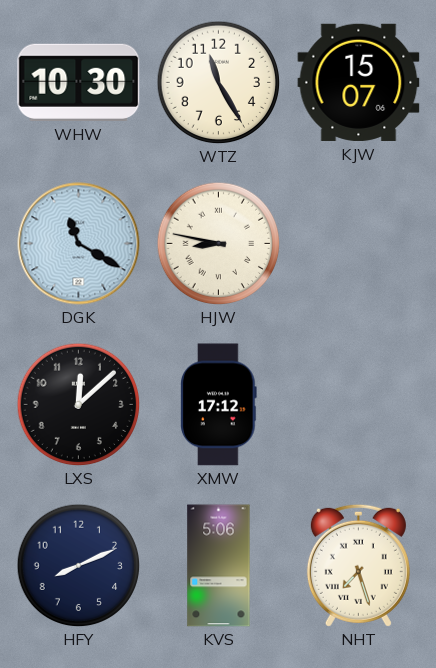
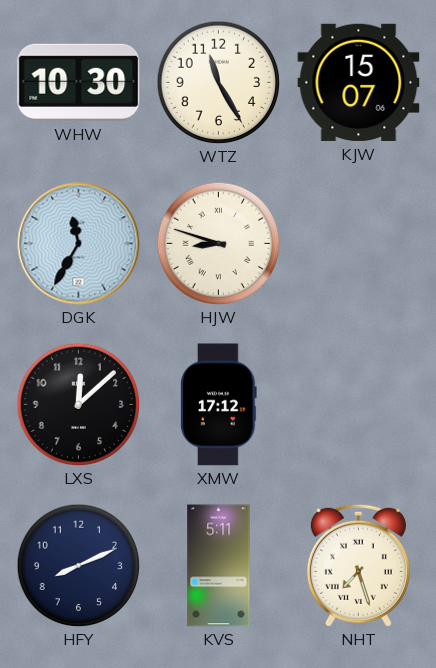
DGK: 11:20 -> 11:35 (79, 244)
HJW: 8:47 -> 8:48 (218, 243)
KVS: 5:06 -> 5:11 (219, 566)
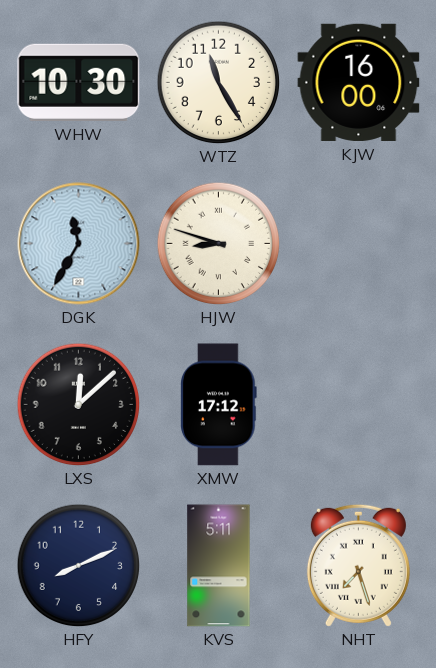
KJW: 15:07 -> 16:00 (359, 82)
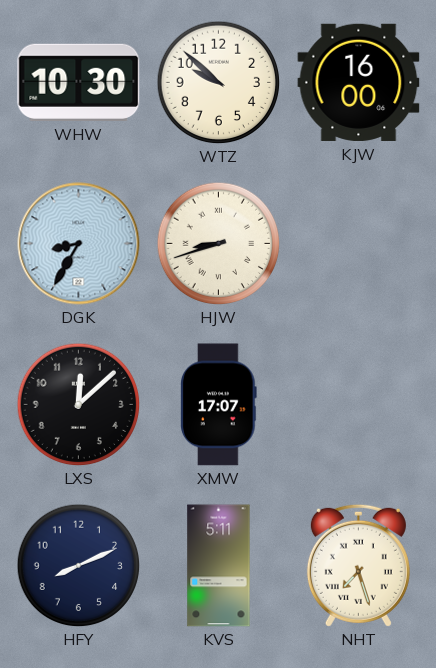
WTZ: 11:25 -> 9:52 (218, 82)
DGK: 11:35 -> 8:35 (79, 244)
HJW: 8:48 -> 8:42 (218, 243)
XMW: 17:12 -> 17:07 (219, 405)
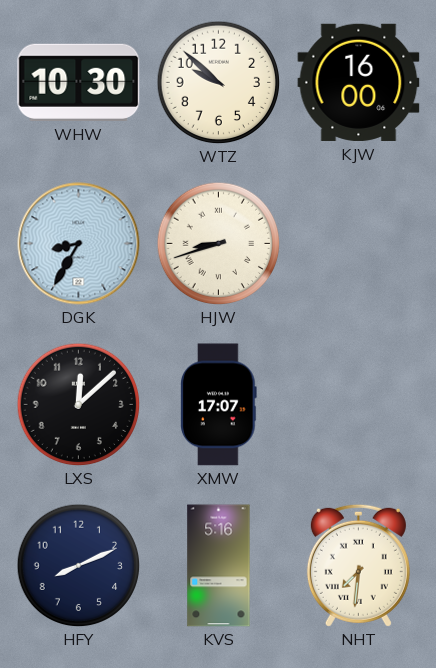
KVS: 5:11 -> 5:16 (219, 566)
NHT: 7:27 -> 7:31 (358, 565)
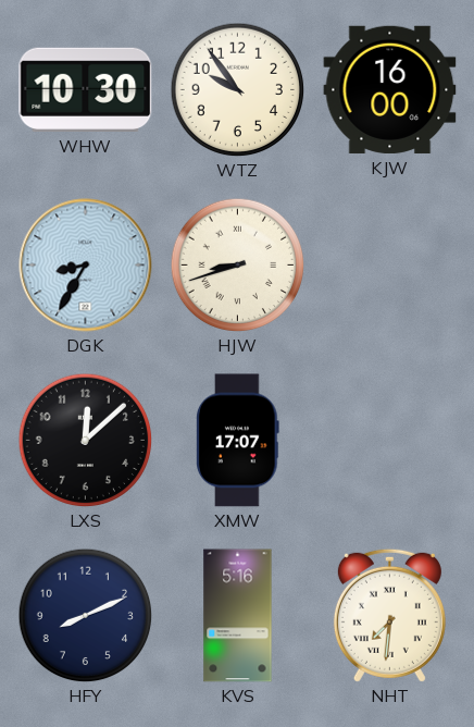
WTZ: 9:52 -> 9:54 (237, 89)
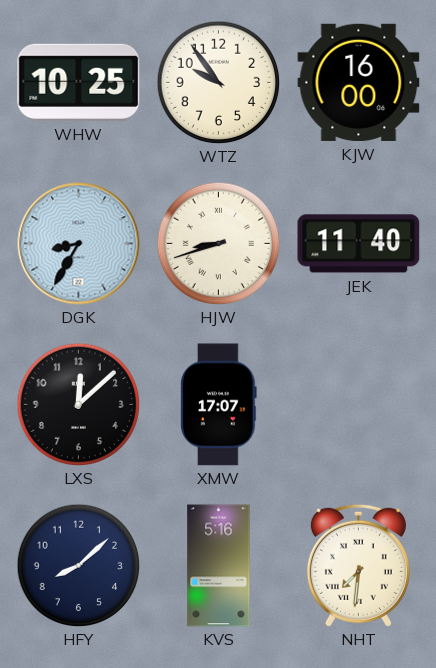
WHW: 10:30 -> 10:25 (79, 82)
JEK: none -> 11:40 (359, 244)
HFY: 8:11 -> 8:08 (78, 565)
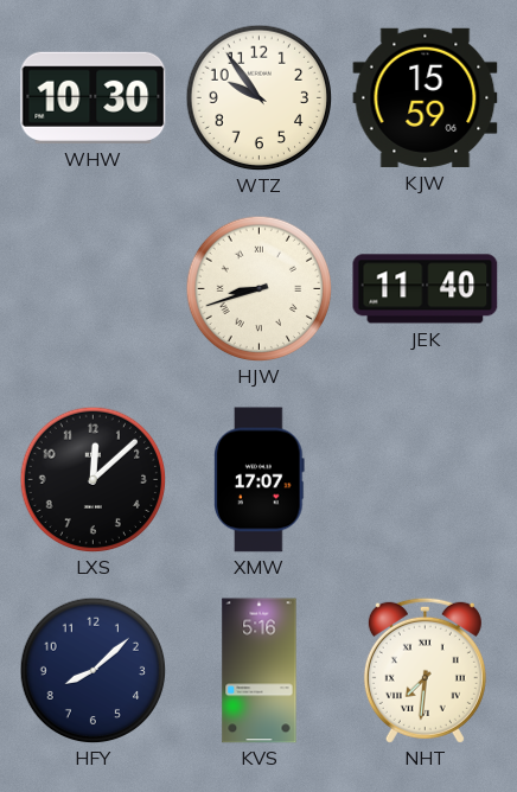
WHW: 10:25 -> 10:30 (94, 97)
KJW: 16:00 -> 15:59 (426, 97)
DGK: 8:35 -> none (79, 244)
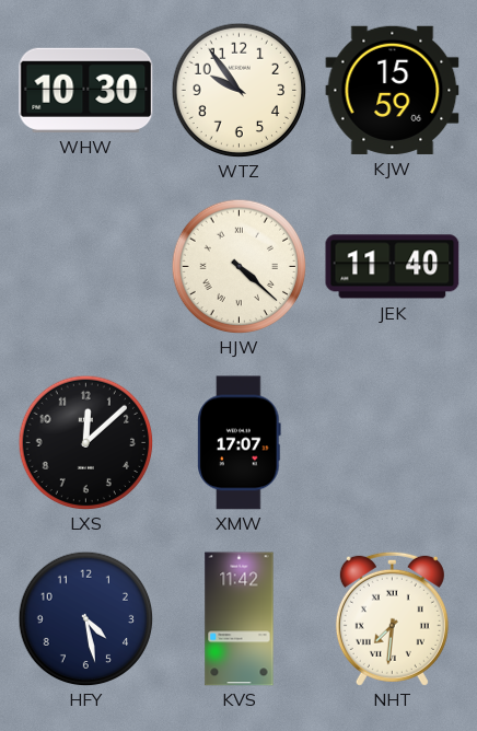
HJW: 8:42 -> 4:22 (238, 266)
HFY: 8:08 -> 4:28 (85, 618)
KVS: 5:16 -> 11:42 (240, 619)
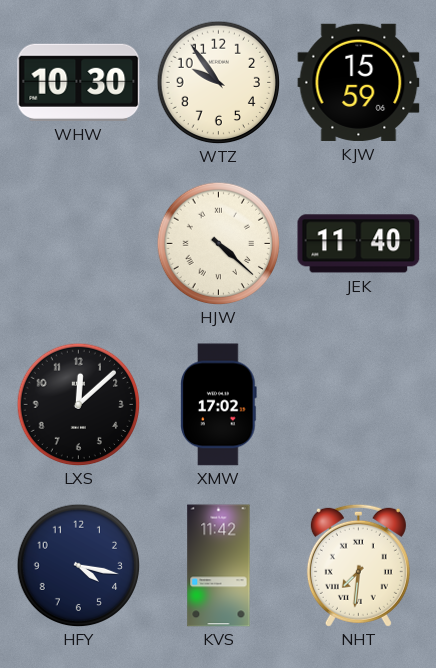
XMW: 17:07 -> 17:02 (219, 405)
HFY: 4:28 -> 4:17 (78, 565)
